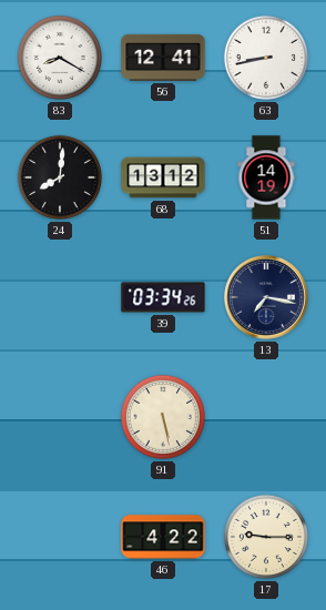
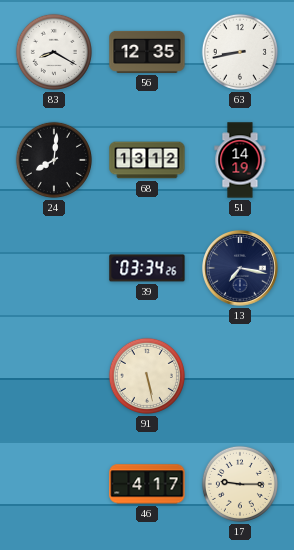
56: 12:41 -> 12:35 (147, 52)
46: 4:22 -> 4:17 (147, 484)
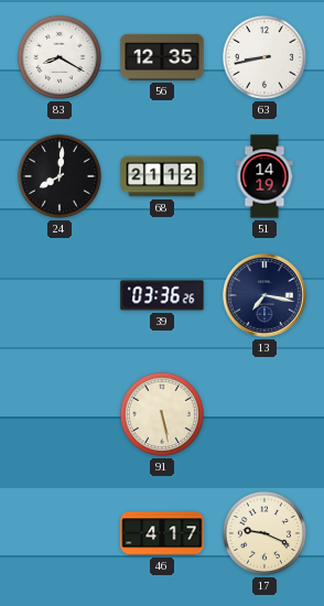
68: 13:12 -> 21:12 (162, 176)
39: 03:34 -> 03:36 (162, 295)
17: 9:15 -> 9:19 (264, 533)
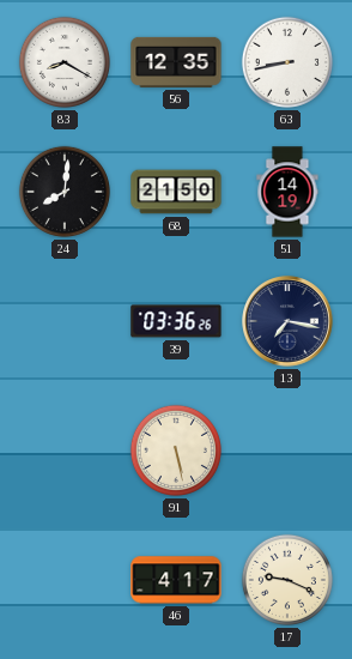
68: 21:12 -> 21:50 (176, 192)
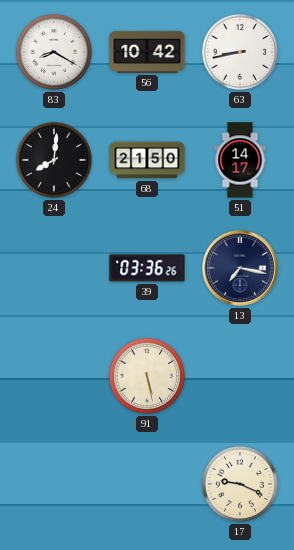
56: 12:35 -> 10:42 (147, 52)
51: 14:19 -> 14:17 (240, 160)
46: 4:17 -> none (176, 580)
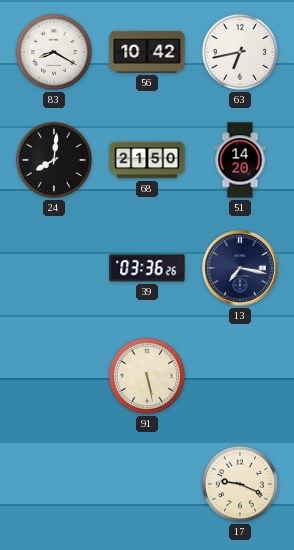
63: 8:43 -> 6:43 (240, 52)
51: 14:17 -> 14:20 (240, 160)
